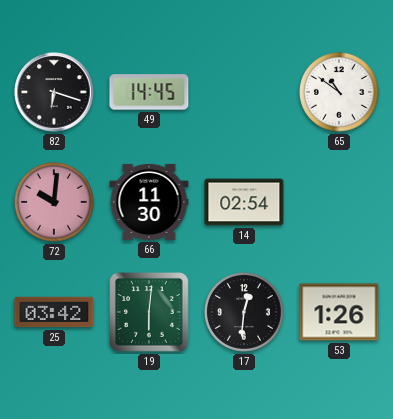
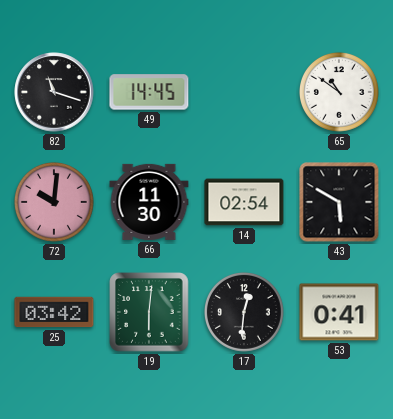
82: 6:18 -> 11:18 (54, 92)
43: none -> 5:50 (339, 202)
53: 1:26 -> 0:41 (339, 312)
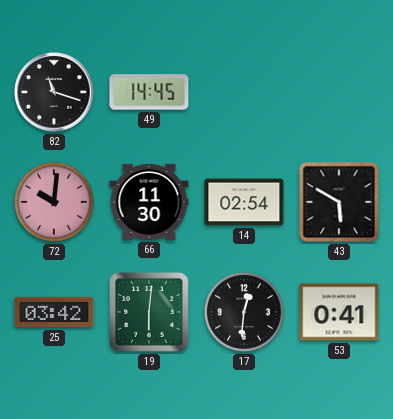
65: 10:51 -> none (339, 92)
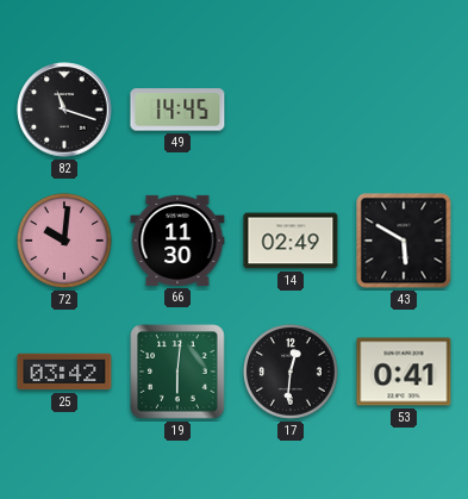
14: 02:54 -> 02:49 (291, 241)
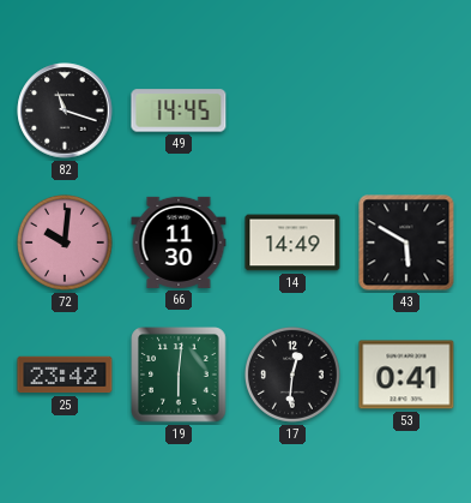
14: 02:49 -> 14:49 (292, 242)
25: 03:42 -> 23:42 (65, 375)
